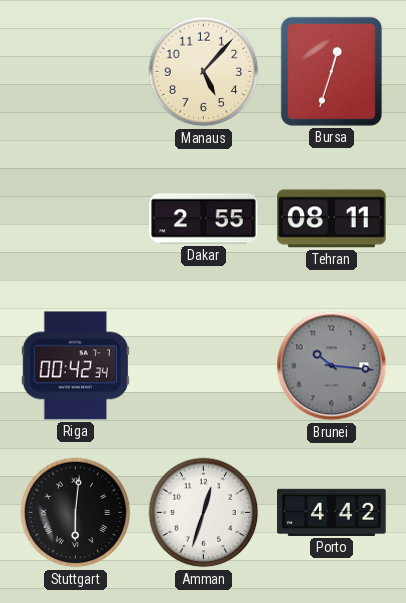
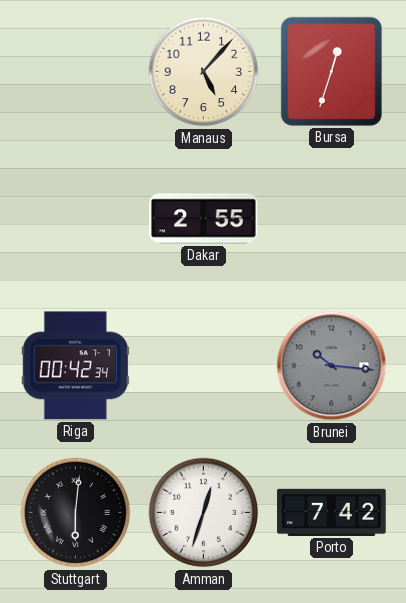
Tehran: 08:11 -> none (332, 219)
Porto: 4:42 -> 7:42 (332, 512)
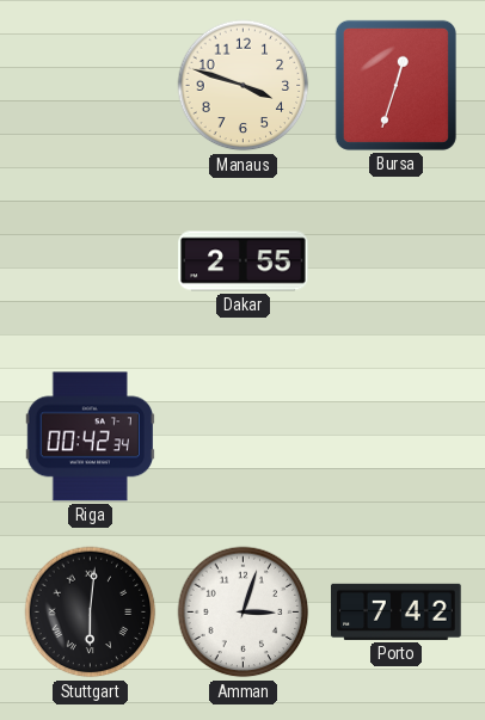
Manaus: 5:07 -> 3:48 (244, 86)
Brunei: 10:16 -> none (332, 366)
Amman: 12:33 -> 3:03 (244, 613)
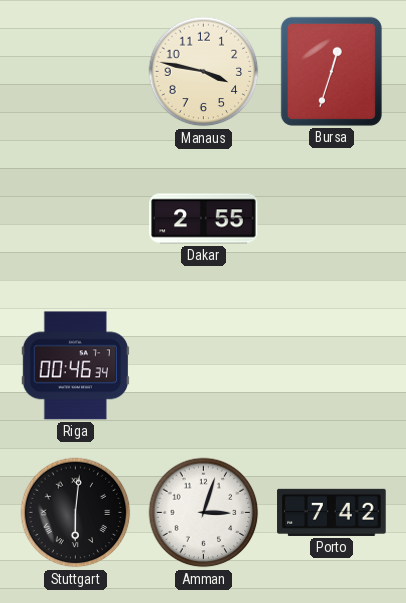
Manaus: 3:48 -> 3:47 (204, 72)
Riga: 00:42 -> 00:46 (75, 366)
